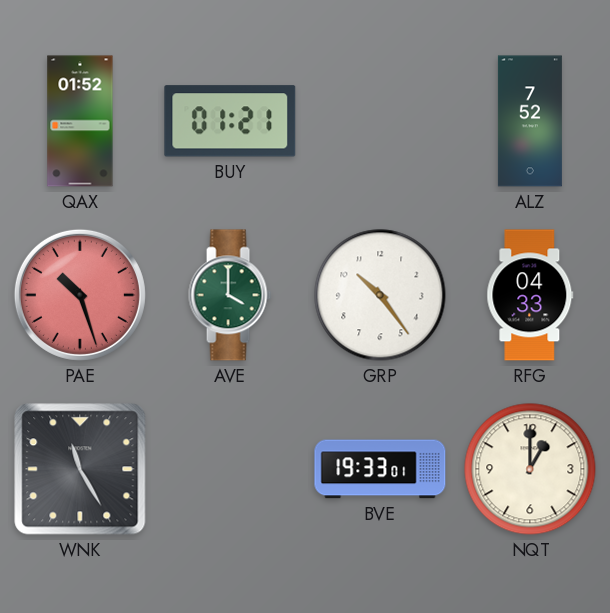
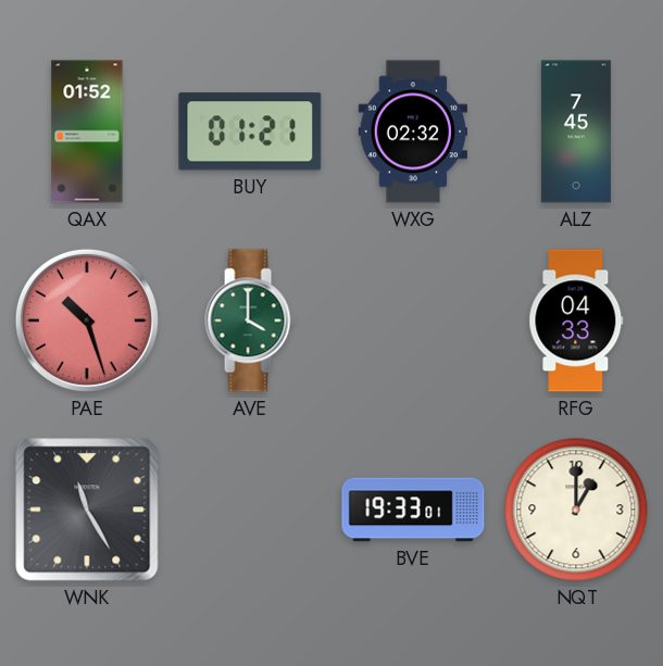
WXG: none -> 02:32 (412, 131)
ALZ: 7:52 -> 7:45 (576, 131)
GRP: 10:24 -> none (380, 295)
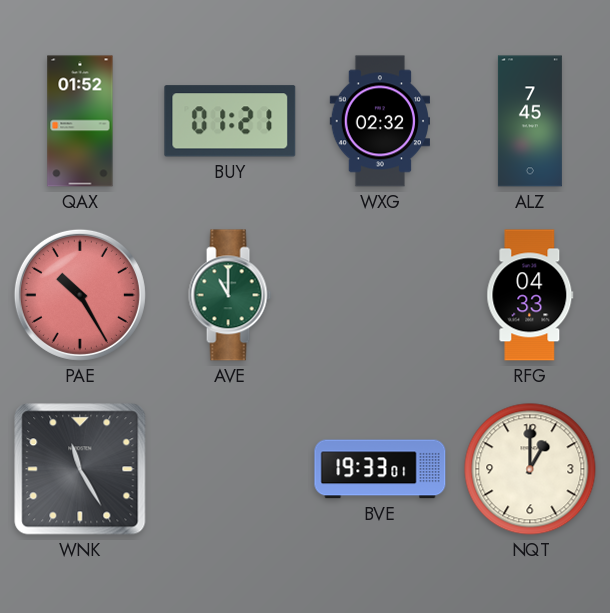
PAE: 10:27 -> 10:25 (80, 295)
AVE: 4:00 -> 11:00 (230, 295)
